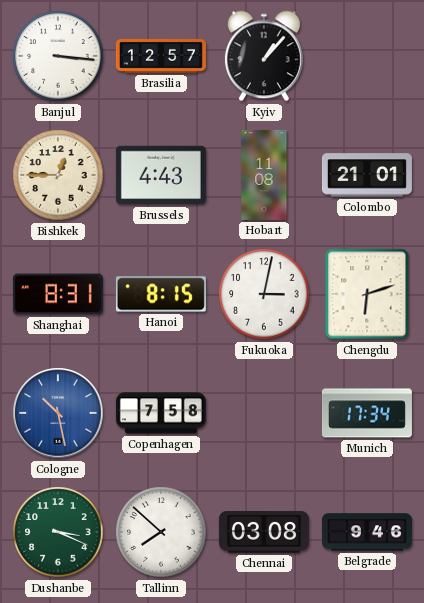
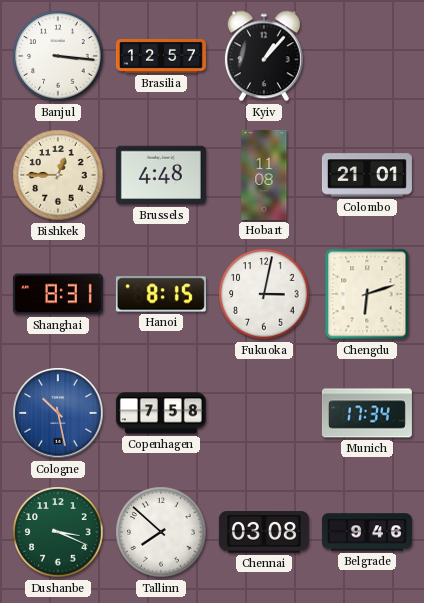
Brussels: 4:43 -> 4:48 (161, 175)
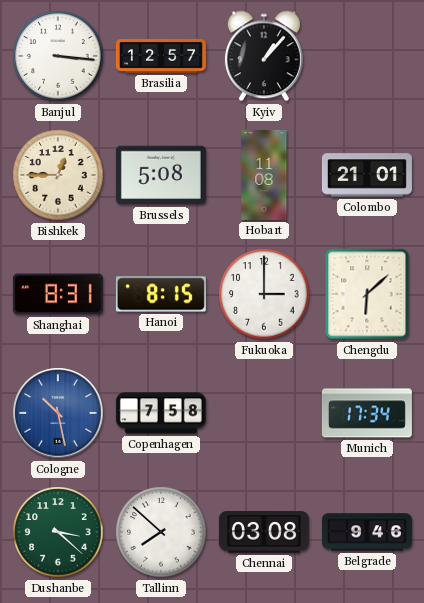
Brussels: 4:48 -> 5:08 (161, 175)
Fukuoka: 3:02 -> 3:00 (264, 294)
Chengdu: 6:12 -> 6:08 (367, 294)
Dushanbe: 3:19 -> 3:22 (58, 532)
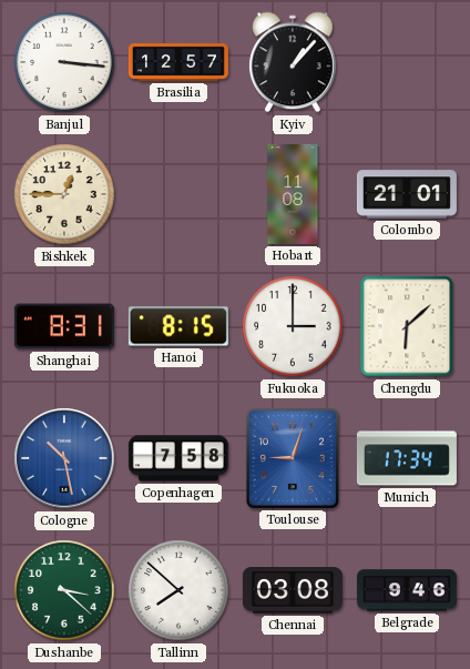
Brussels: 5:08 -> none (161, 175)
Toulouse: none -> 9:03 (293, 458)
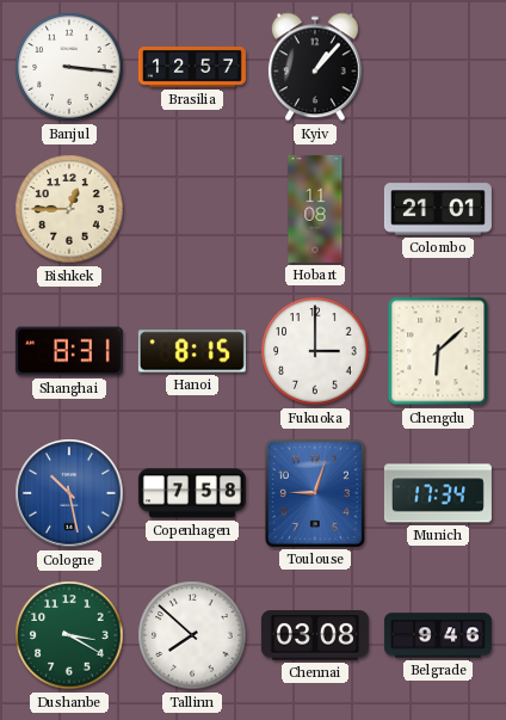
Dushanbe: 3:22 -> 3:20 (69, 635)
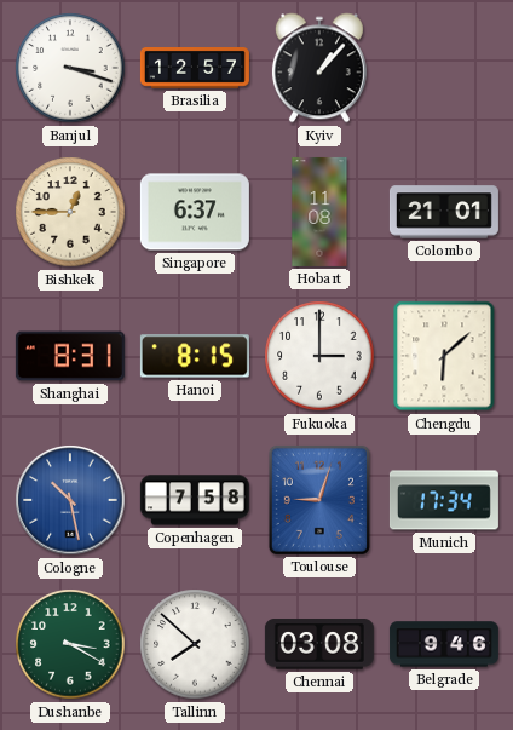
Banjul: 3:16 -> 3:18 (70, 68)
Singapore: none -> 6:37 (195, 212)
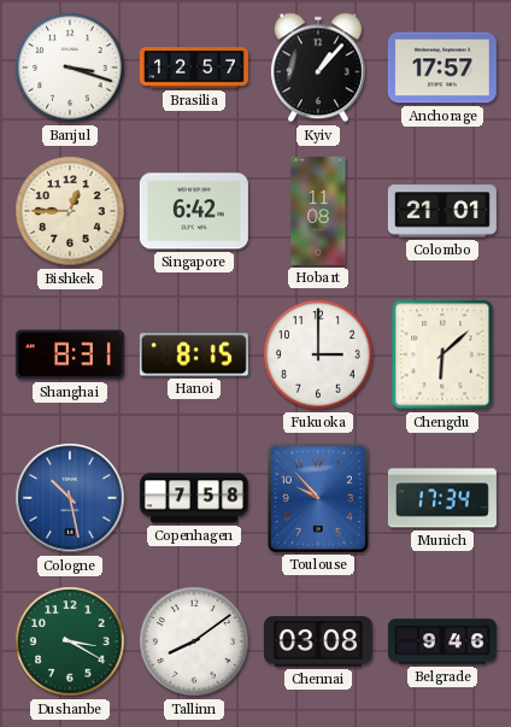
Anchorage: none -> 17:57 (442, 68)
Singapore: 6:37 -> 6:42 (194, 211)
Toulouse: 9:03 -> 9:53 (318, 498)
Tallinn: 7:52 -> 8:09 (194, 641)
